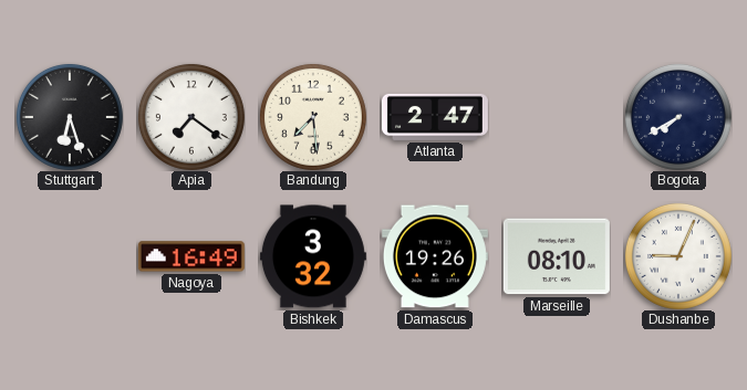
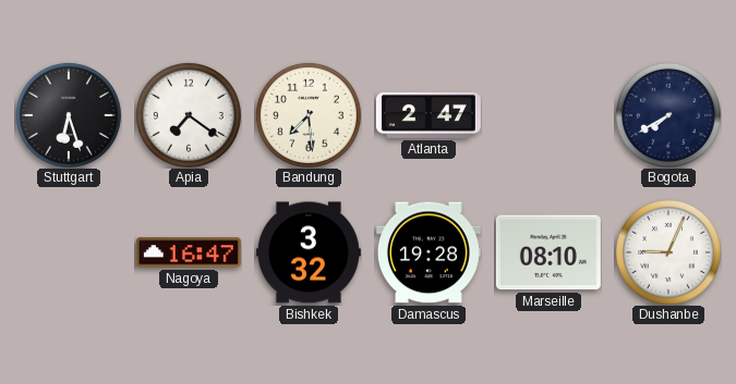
Nagoya: 16:49 -> 16:47 (189, 252)
Damascus: 19:26 -> 19:28 (429, 252)
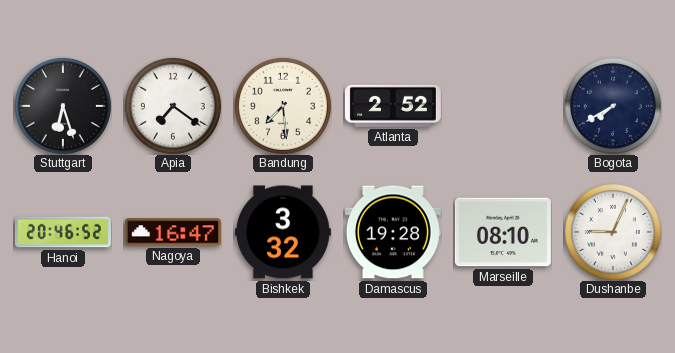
Atlanta: 2:47 -> 2:52 (393, 106)
Hanoi: none -> 20:46 (63, 232)
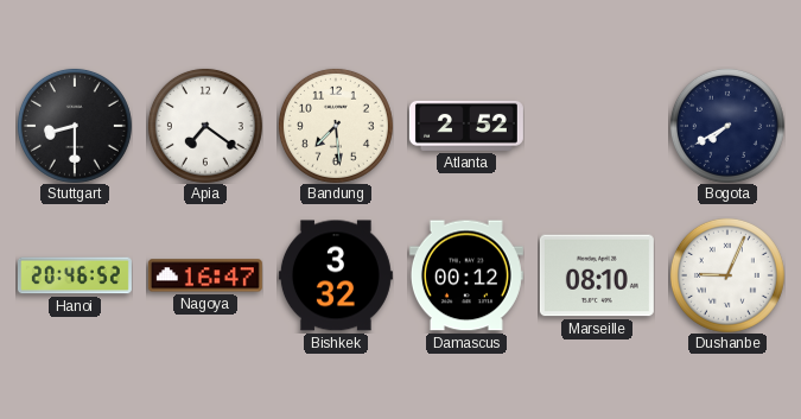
Stuttgart: 6:27 -> 8:30 (75, 126)
Damascus: 19:28 -> 00:12 (466, 275)
